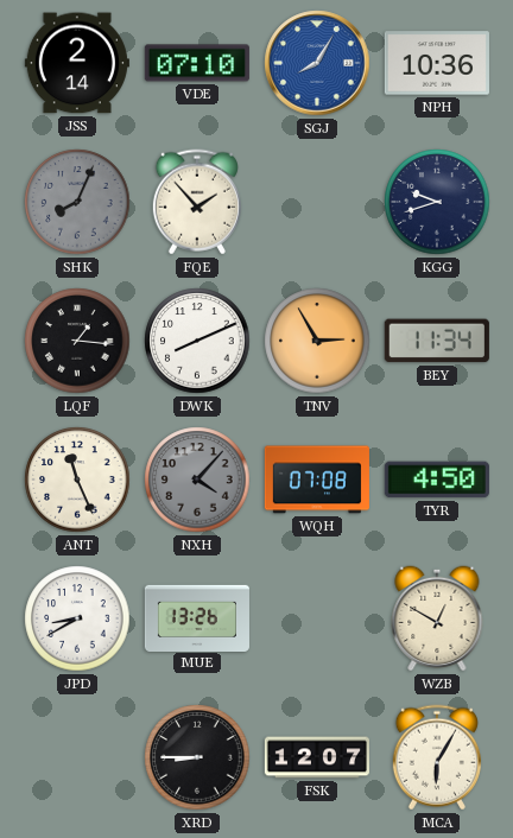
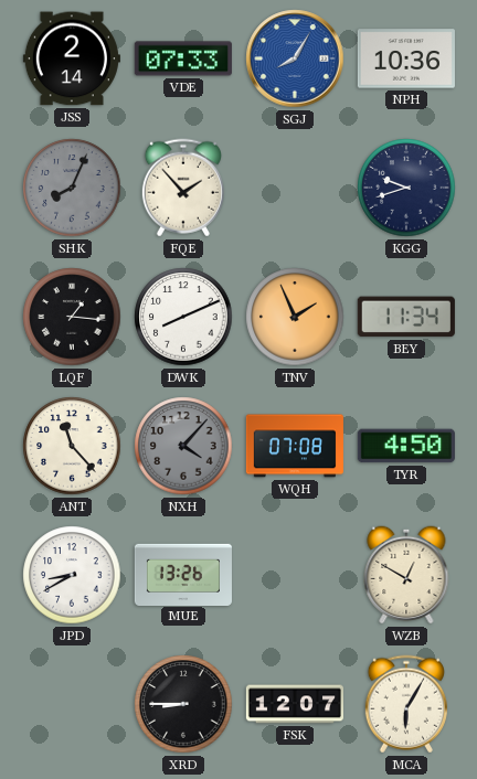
VDE: 07:10 -> 07:33 (183, 58)
TNV: 2:55 -> 1:56 (295, 317)
ANT: 11:26 -> 11:23 (72, 446)
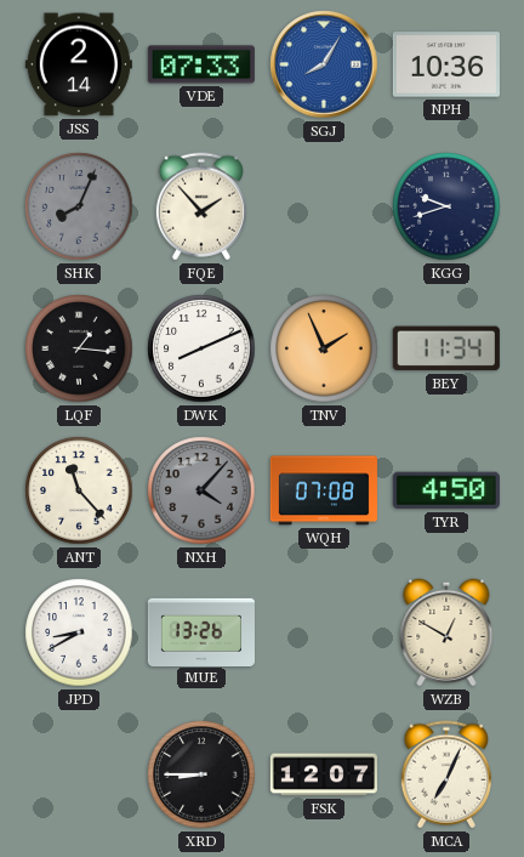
MCA: 6:05 -> 7:04 (446, 774)
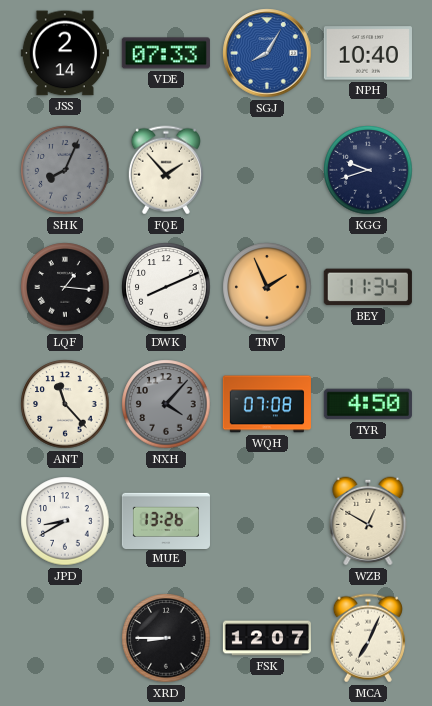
NPH: 10:36 -> 10:40 (368, 53)
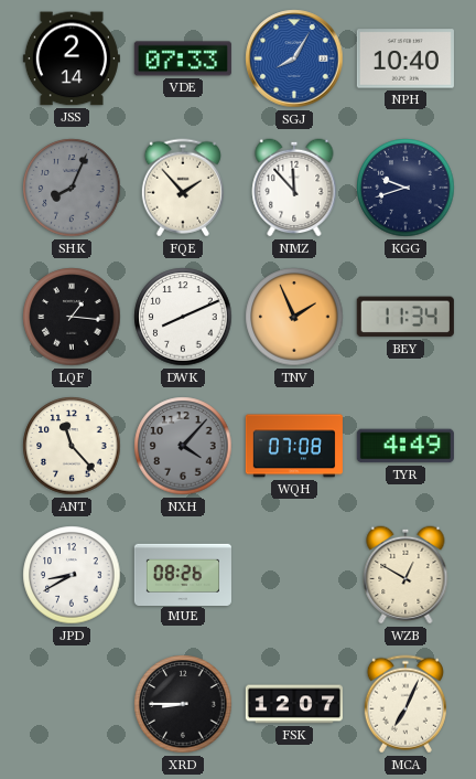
NMZ: none -> 11:53 (294, 188)
TYR: 4:50 -> 4:49 (405, 446)
MUE: 13:26 -> 08:26 (183, 574)
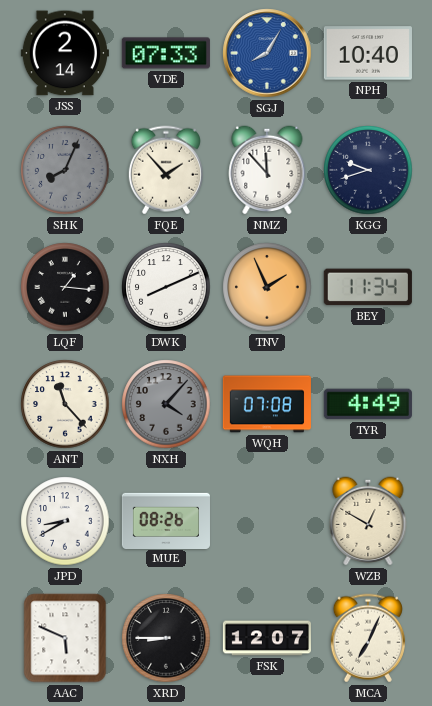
AAC: none -> 5:49 (65, 638)
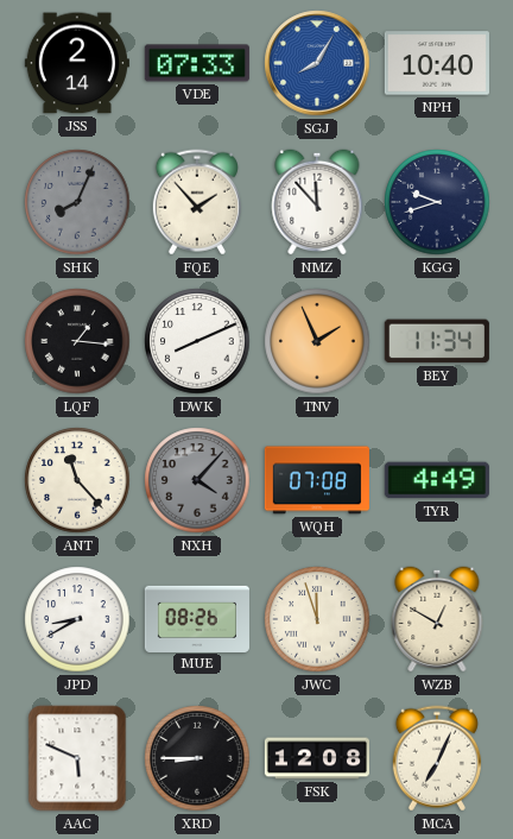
JWC: none -> 11:57 (317, 619)
FSK: 12:07 -> 12:08 (316, 758)
